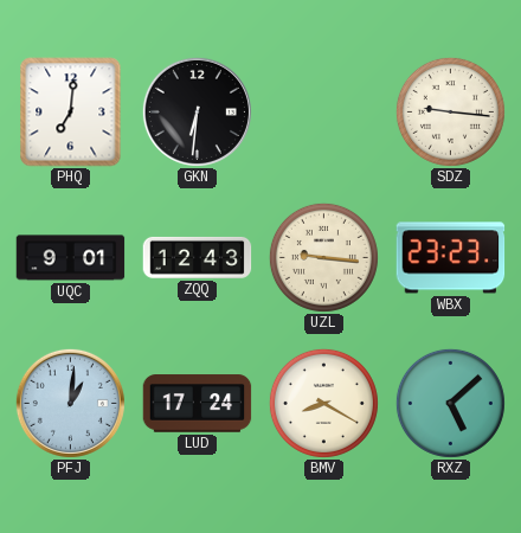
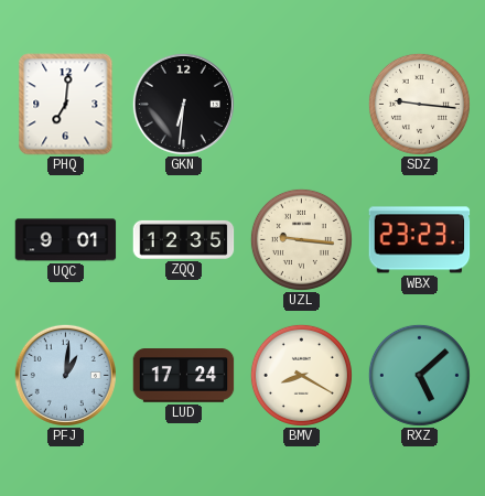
ZQQ: 12:43 -> 12:35 (184, 239)
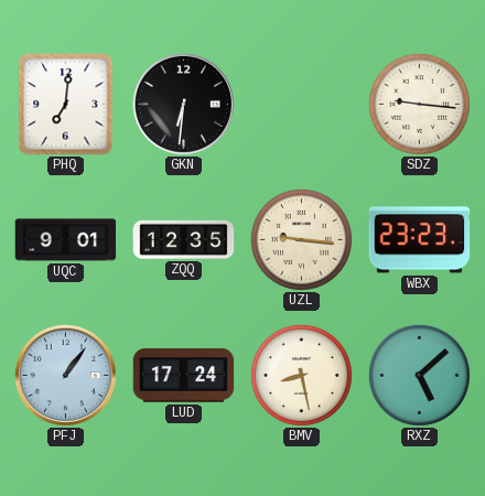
PFJ: 1:01 -> 1:06 (65, 375)
BMV: 8:20 -> 8:28 (301, 375)
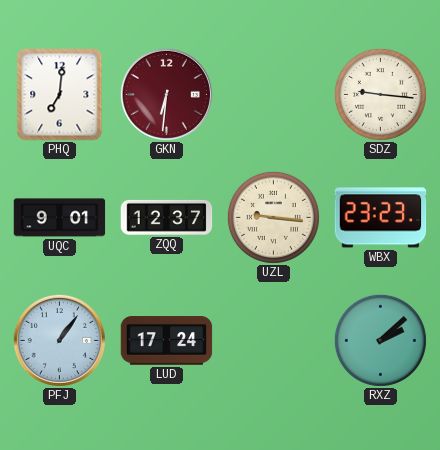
GKN dial: black -> burgundy (166, 94)
ZQQ: 12:35 -> 12:37 (167, 217)
BMV: 8:28 -> none (301, 375)
RXZ: 5:08 -> 2:08 (380, 340)
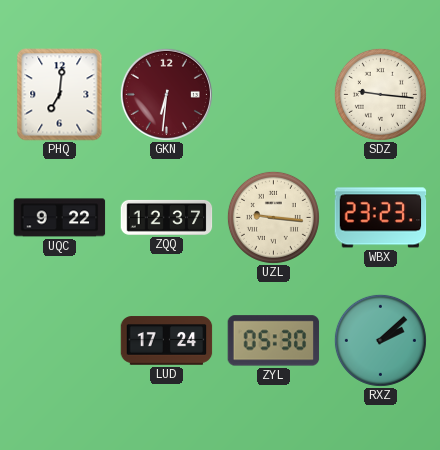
UQC: 9:01 -> 9:22 (60, 218)
PFJ: 1:06 -> none (59, 340)
ZYL: none -> 05:30 (274, 341)
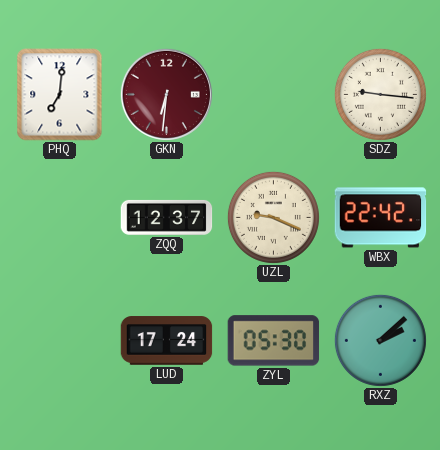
UQC: 9:22 -> none (60, 218)
UZL: 9:16 -> 9:19 (273, 217)
WBX: 23:23 -> 22:42 (381, 218)
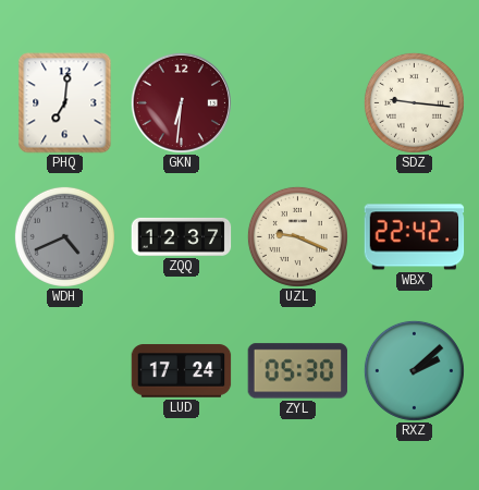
WDH: none -> 4:41 (64, 236)
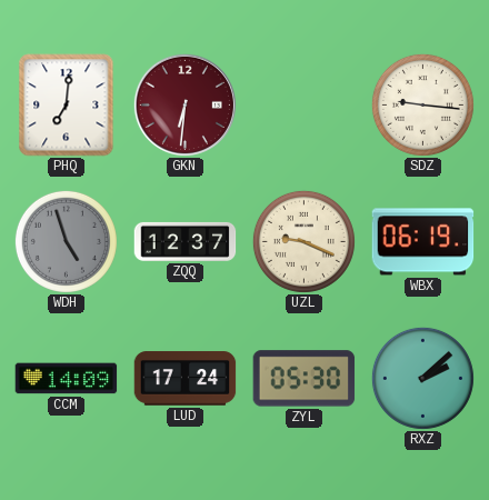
WDH: 4:41 -> 4:57 (66, 241)
WBX: 22:42 -> 06:19 (423, 242)
CCM: none -> 14:09 (67, 379)
